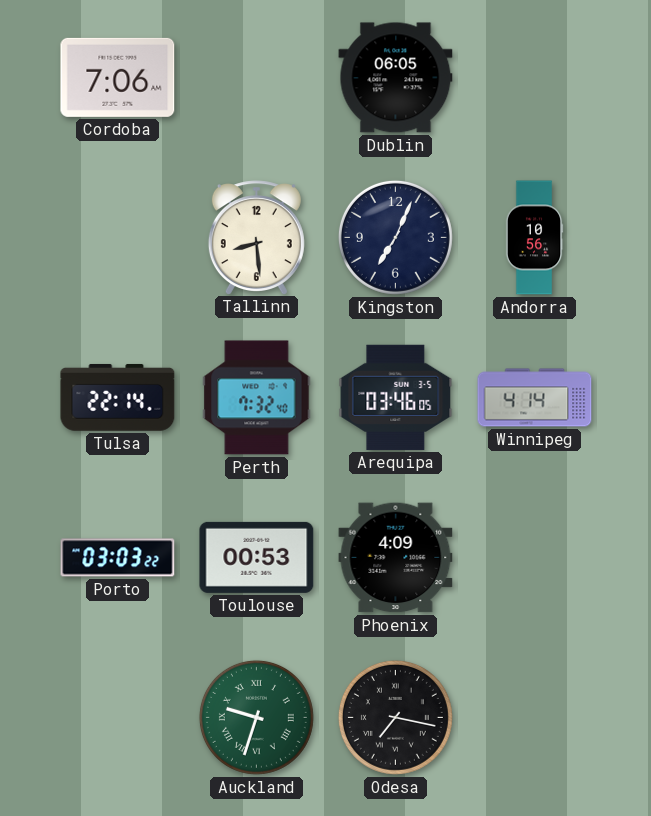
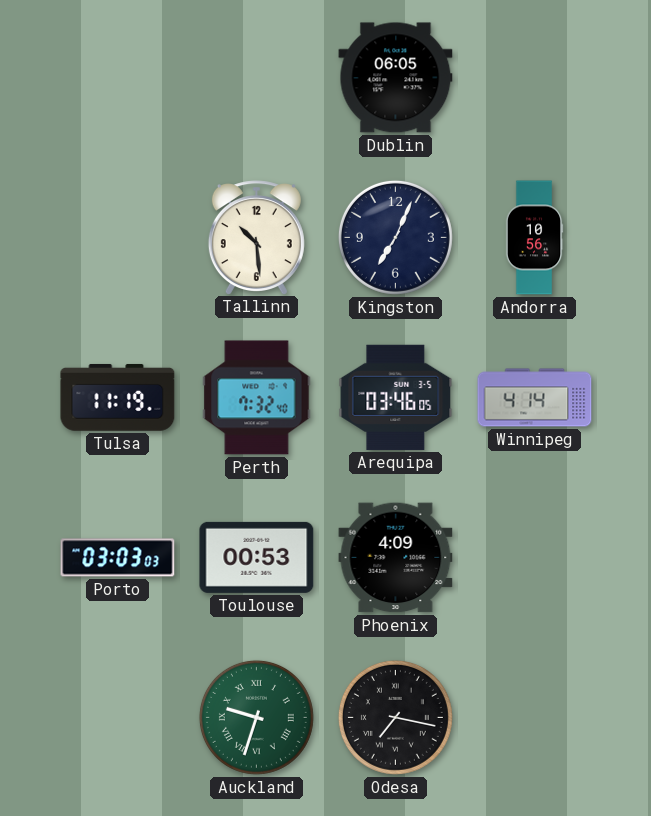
Cordoba: 7:06 -> none (118, 77)
Tallinn: 8:29 -> 10:29 (256, 237)
Tulsa: 22:14 -> 11:19 (118, 397)
Porto: 03:03:22 -> 03:03:03 (118, 558)
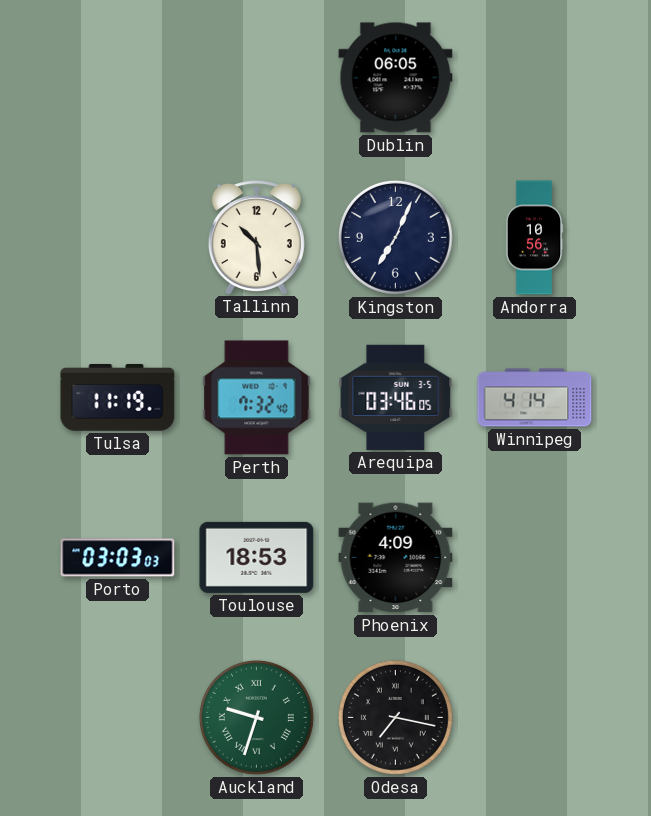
Toulouse: 00:53 -> 18:53 (257, 557)
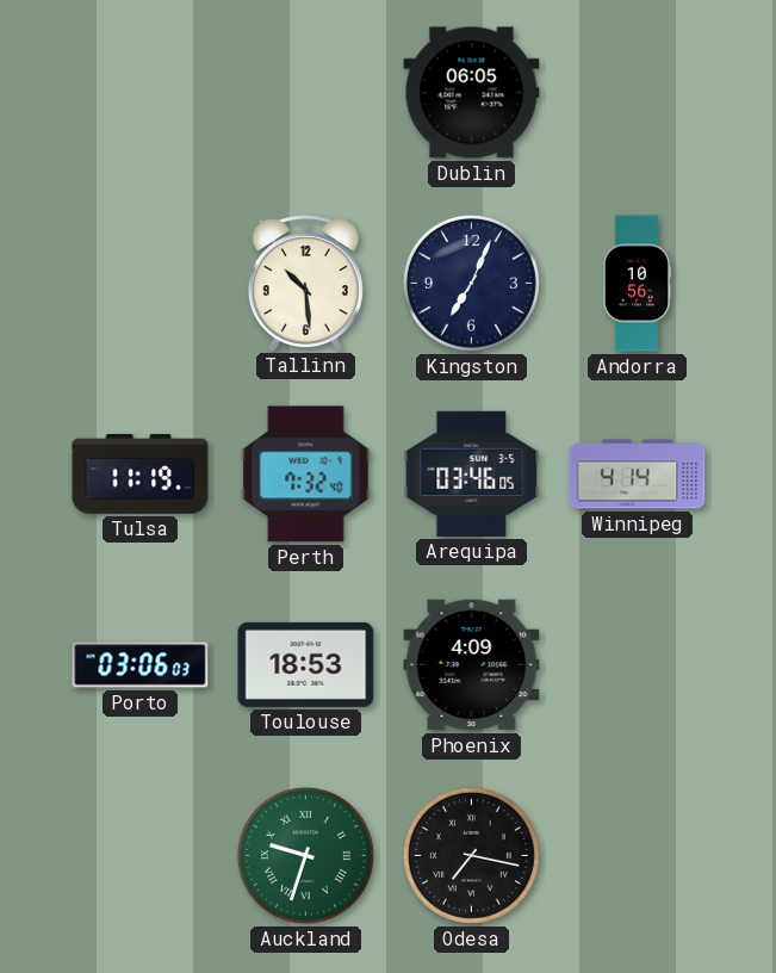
Porto: 03:03 -> 03:06 (141, 665)
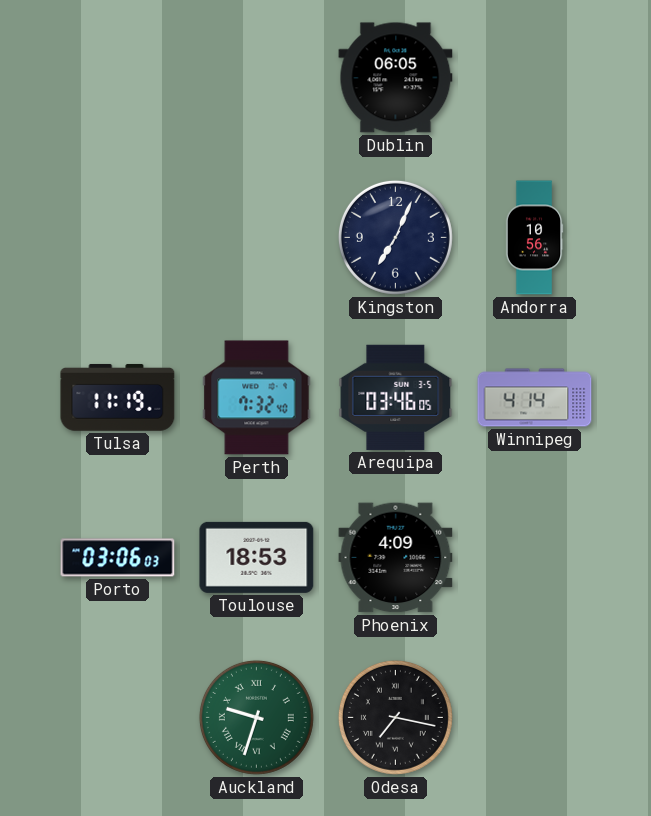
Tallinn: 10:29 -> none (305, 283)
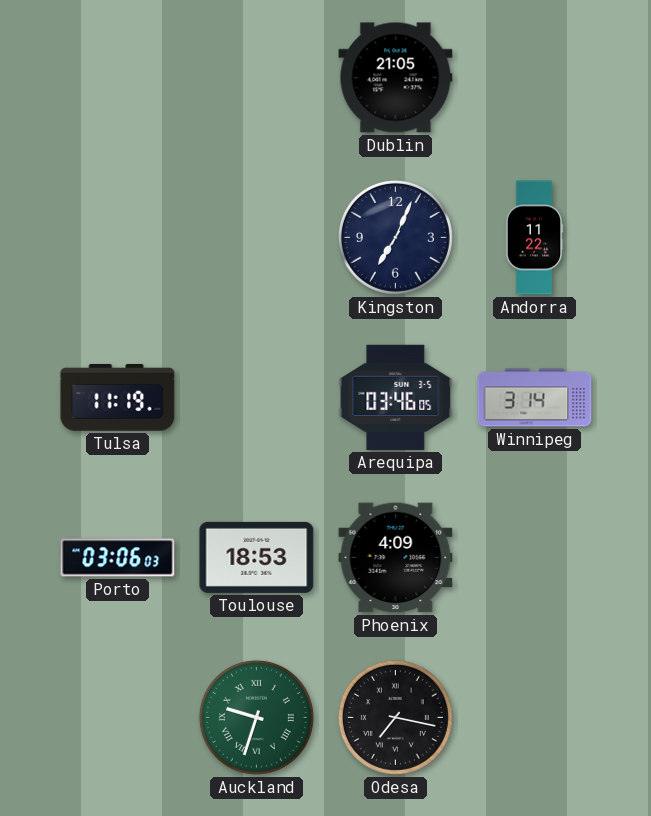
Dublin: 06:05 -> 21:05 (396, 78)
Andorra: 10:56 -> 11:22 (534, 238)
Perth: 7:32 -> none (257, 398)
Winnipeg: 4:14 -> 3:14 (535, 398)
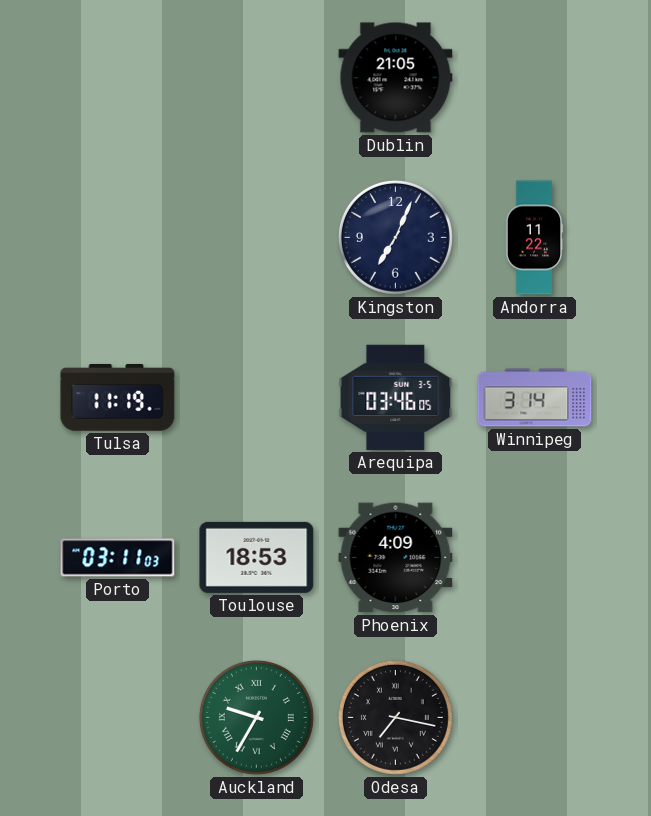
Porto: 03:06 -> 03:11 (118, 558)
Auckland: 9:33 -> 9:35 (256, 717)
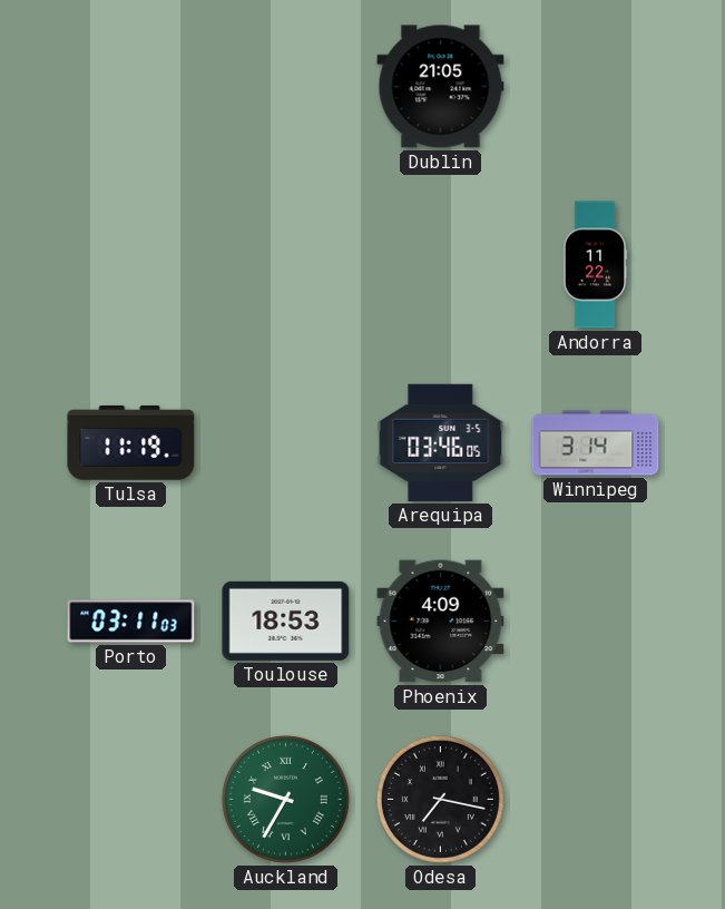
Kingston: 7:04 -> none (395, 237)
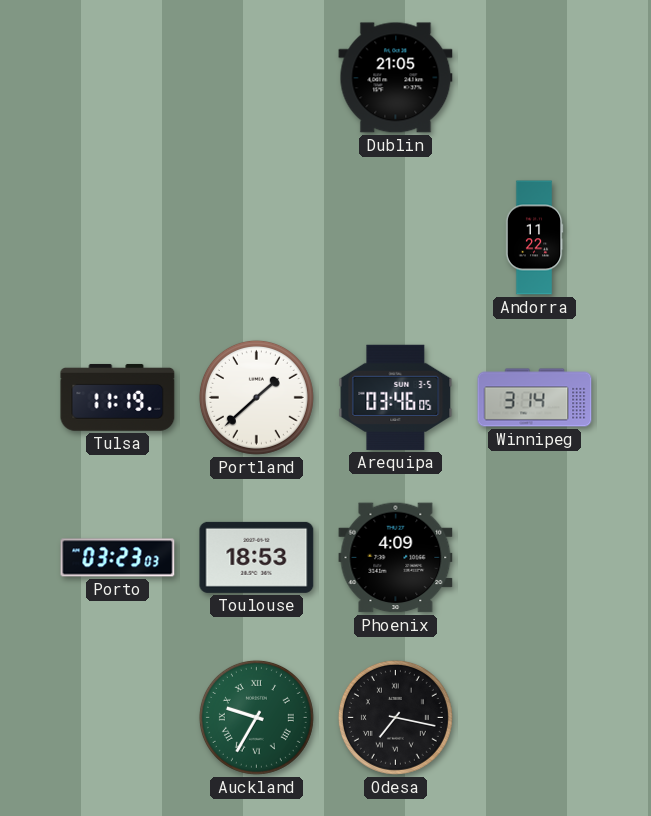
Portland: none -> 1:38 (256, 397)
Porto: 03:11 -> 03:23 (118, 558)
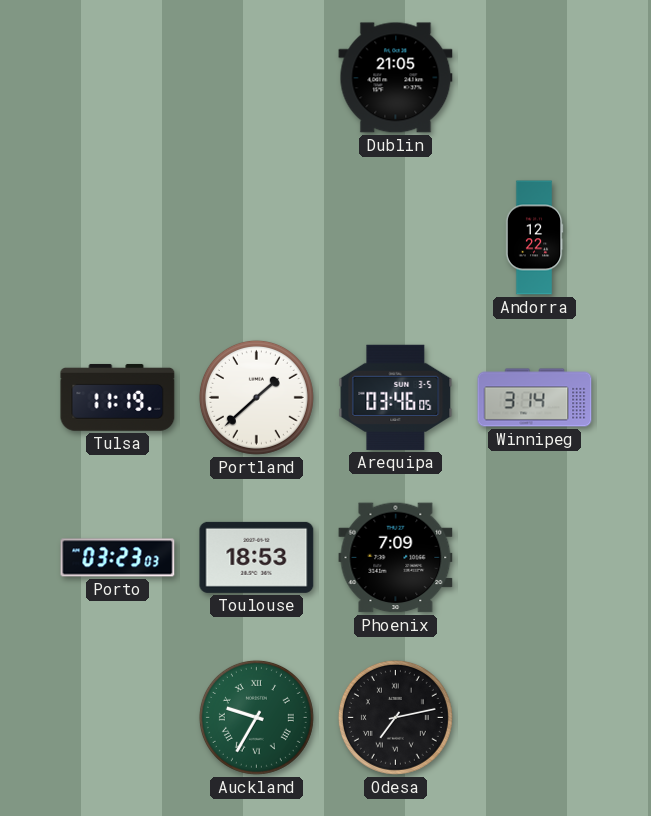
Andorra: 11:22 -> 12:22 (534, 238)
Phoenix: 4:09 -> 7:09 (396, 558)
Odesa: 7:17 -> 7:13 (395, 717)
